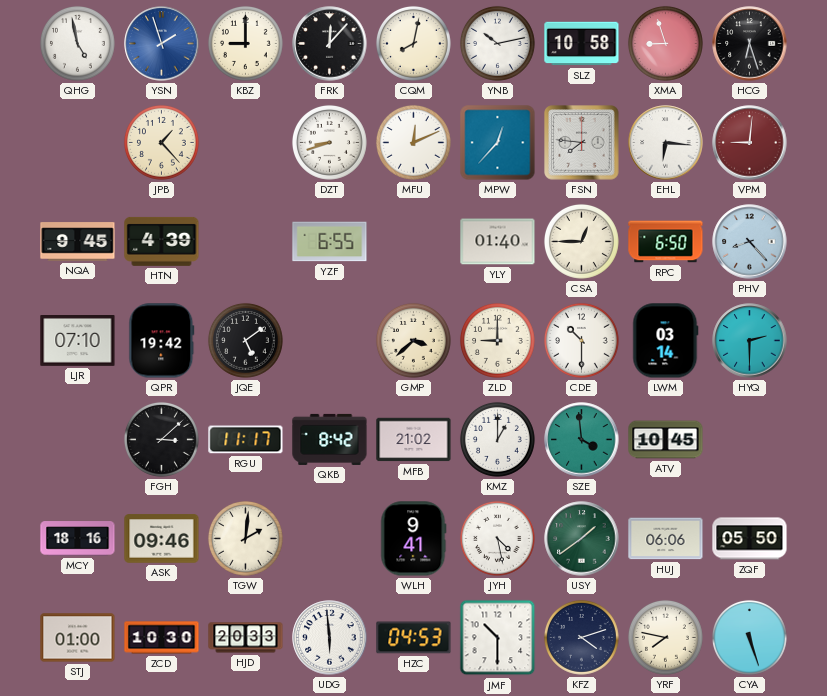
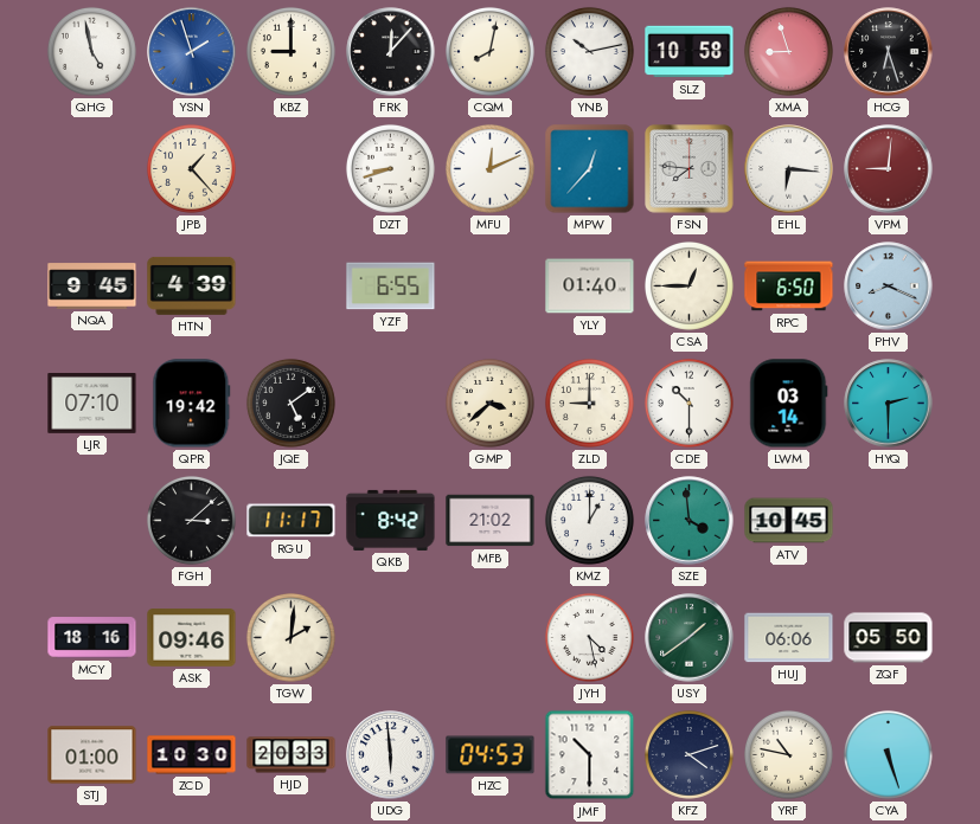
PHV: 8:23 -> 8:19 (889, 287)
WLH: 9:41 -> none (414, 539)
YRF: 7:47 -> 10:47 (788, 754)
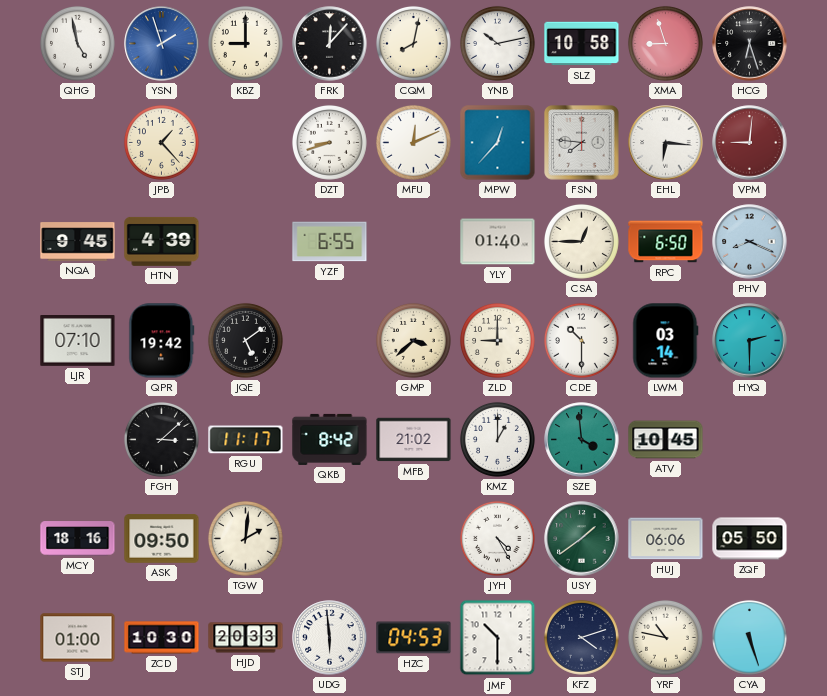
ASK: 09:46 -> 09:50 (162, 539)
JYH: 4:28 -> 4:25 (497, 538)
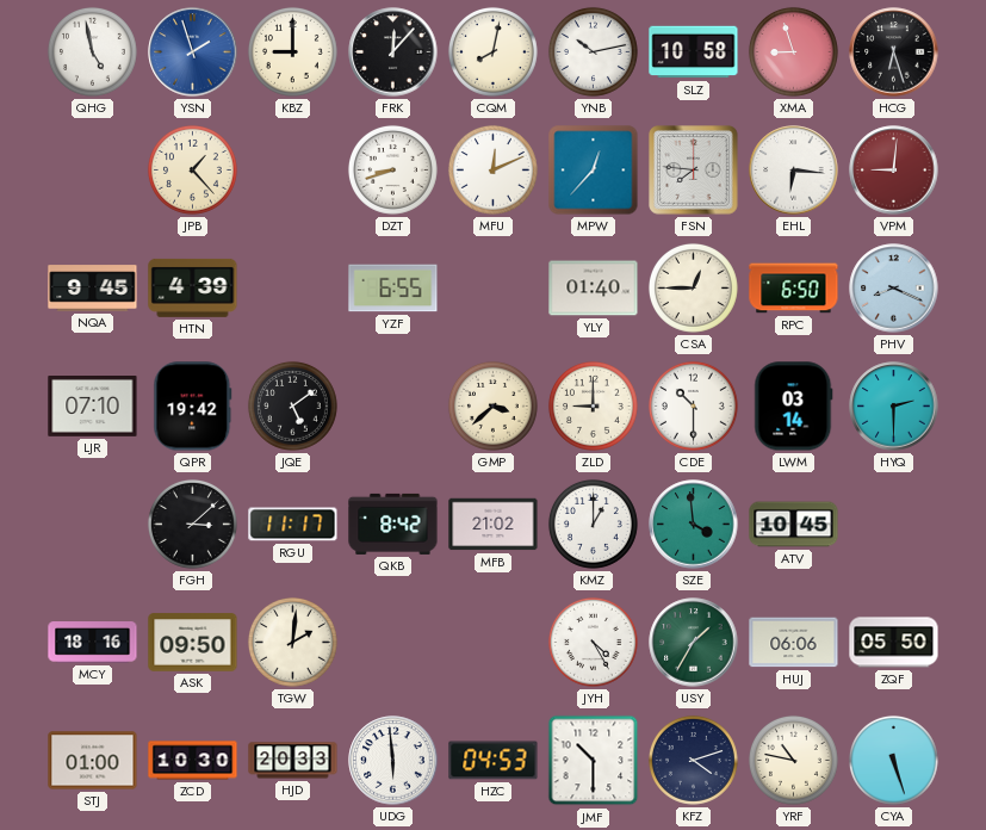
USY: 1:39 -> 1:35 (694, 643)
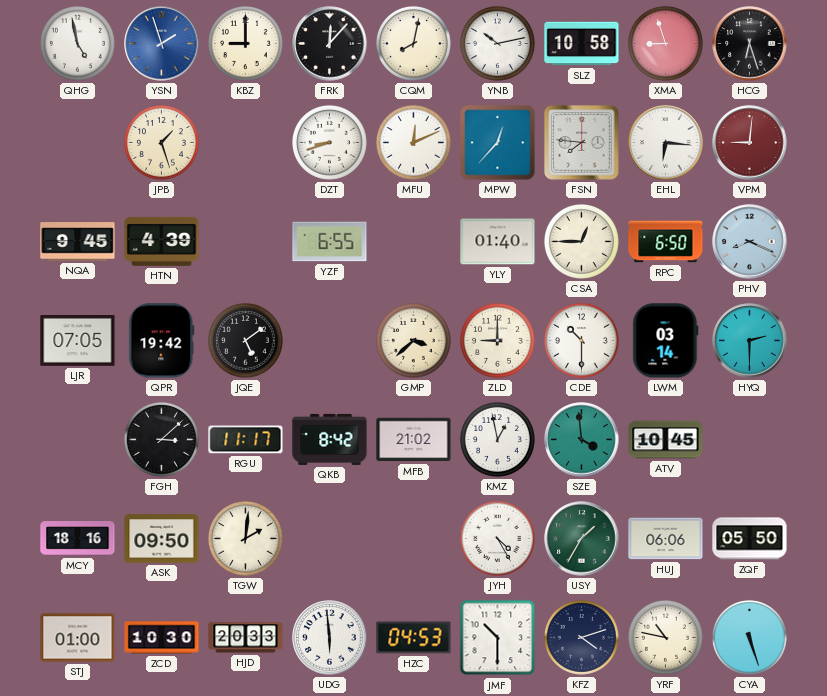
JPB: 1:23 -> 1:27 (161, 142)
LJR: 07:10 -> 07:05 (78, 341)
KMZ: 1:00 -> 12:58 (497, 439)
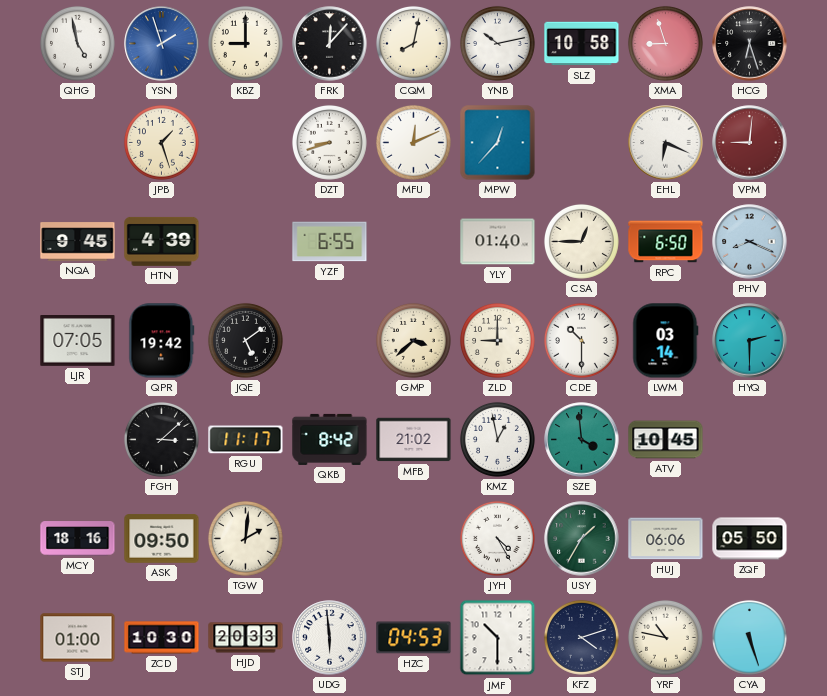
FSN: 7:46 -> none (582, 143)
EHL: 6:16 -> 6:19 (666, 143)
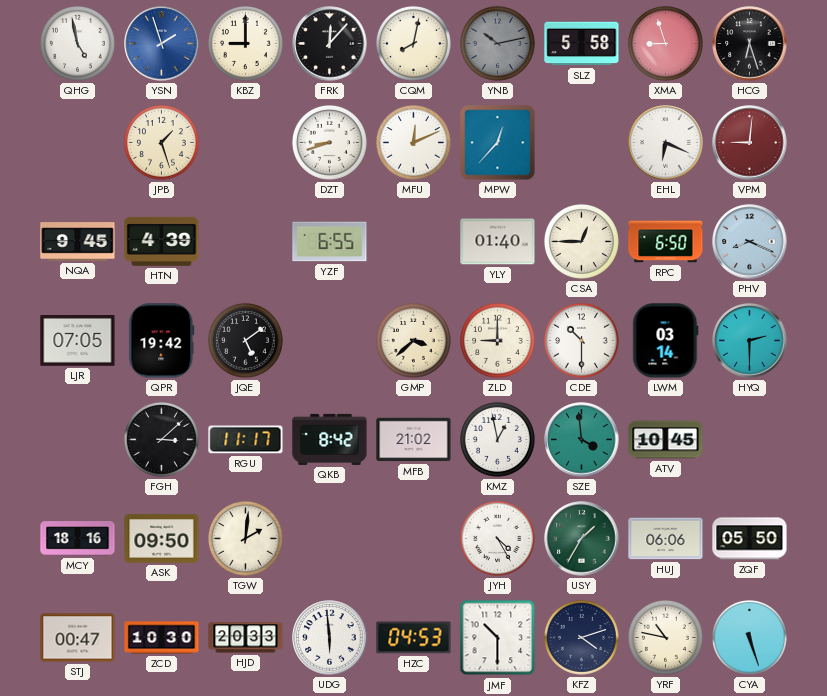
YNB dial: white -> grey (497, 43)
SLZ: 10:58 -> 5:58 (582, 44)
STJ: 01:00 -> 00:47 (78, 638)
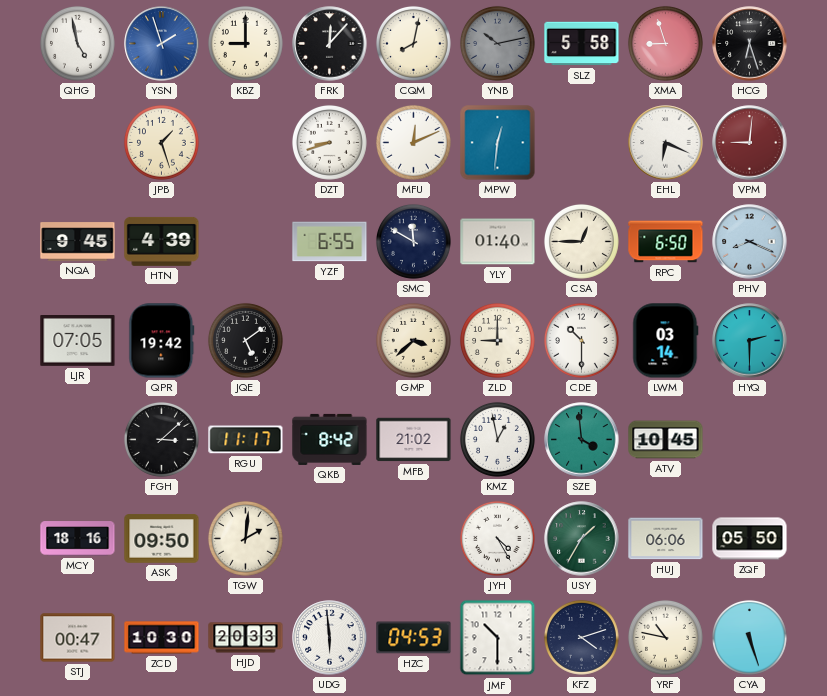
MPW: 12:37 -> 12:31 (498, 143)
SMC: none -> 11:50 (413, 241)
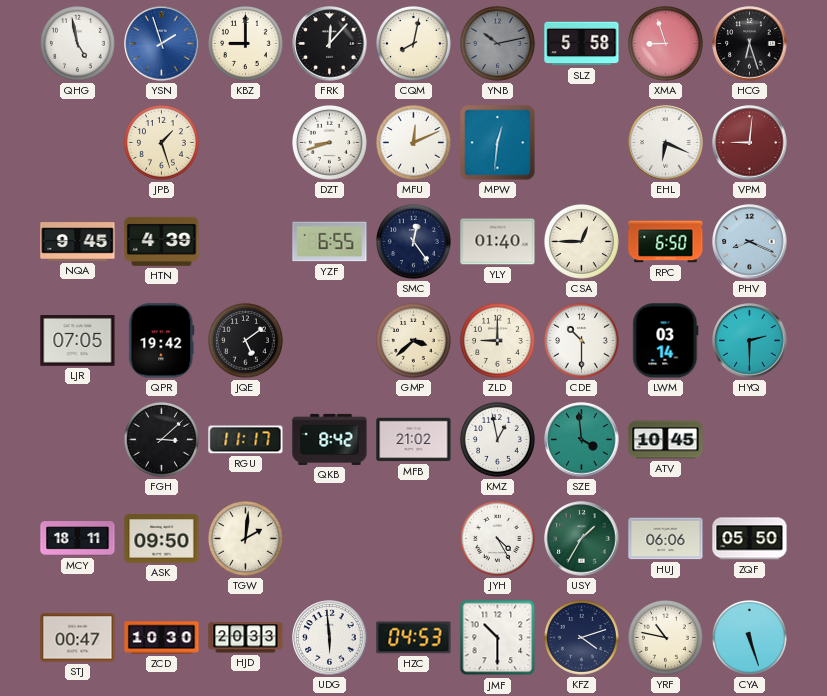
SMC: 11:50 -> 12:24 (413, 241)
MCY: 18:16 -> 18:11 (78, 539)
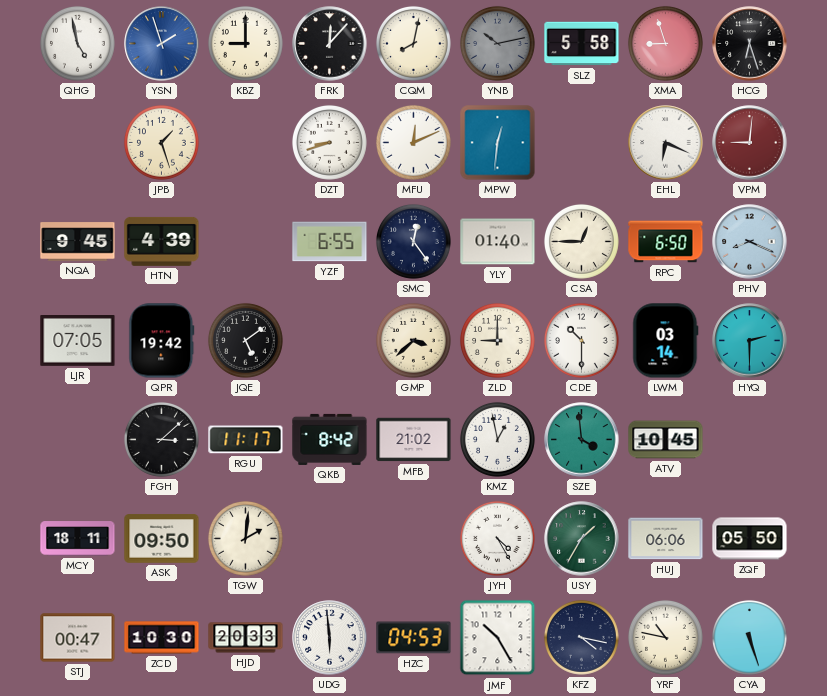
JMF: 10:30 -> 10:25 (498, 638)
KFZ: 4:12 -> 4:17 (581, 637)
